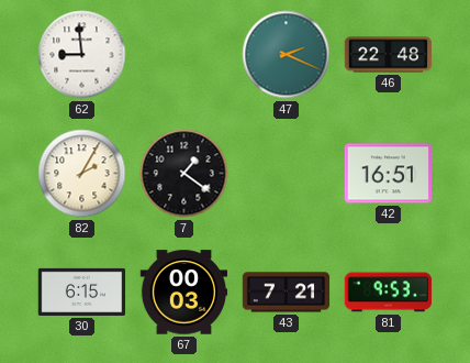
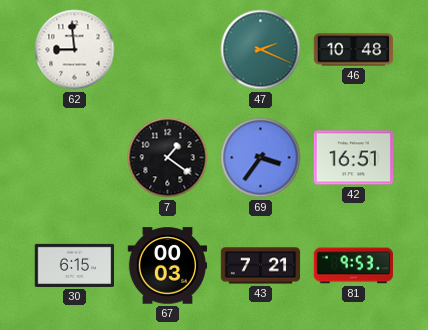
46: 22:48 -> 10:48 (354, 50)
82: 2:05 -> none (82, 174)
69: none -> 3:36 (261, 158)
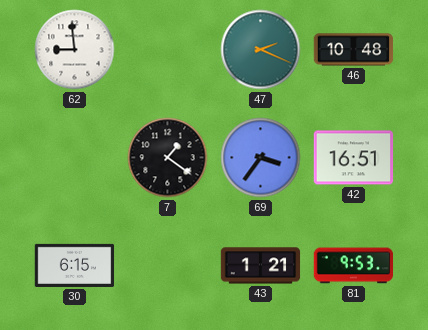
67: 00:03 -> none (168, 266)
43: 7:21 -> 1:21 (261, 266)
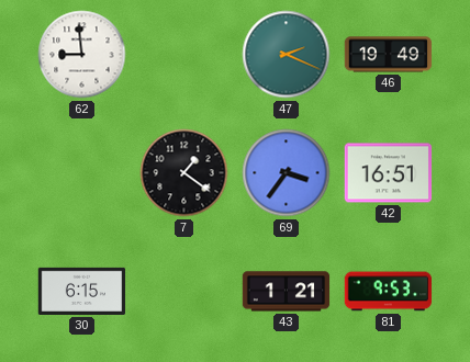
46: 10:48 -> 19:49 (389, 55)
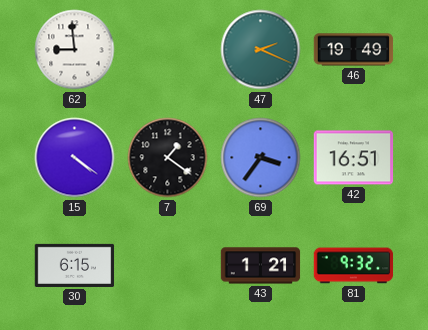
15: none -> 4:21 (75, 158)
81: 9:53 -> 9:32 (354, 266)
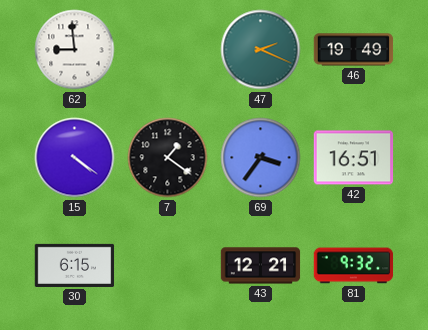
43: 1:21 -> 12:21 (261, 266)
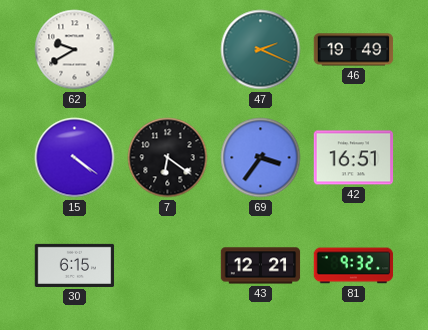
62: 8:59 -> 9:40 (75, 50)
7: 1:21 -> 6:21 (168, 158)
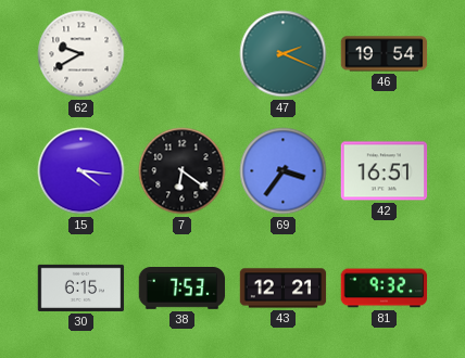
46: 19:49 -> 19:54 (385, 54)
15: 4:21 -> 4:16 (81, 171)
38: none -> 7:53 (183, 289)
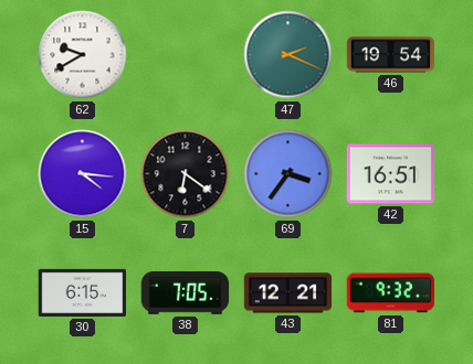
38: 7:53 -> 7:05 (186, 293)
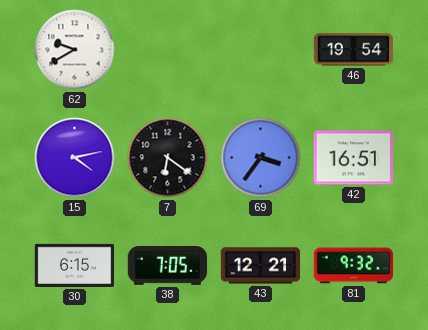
47: 2:19 -> none (288, 55)
15: 4:16 -> 4:13 (75, 158)
